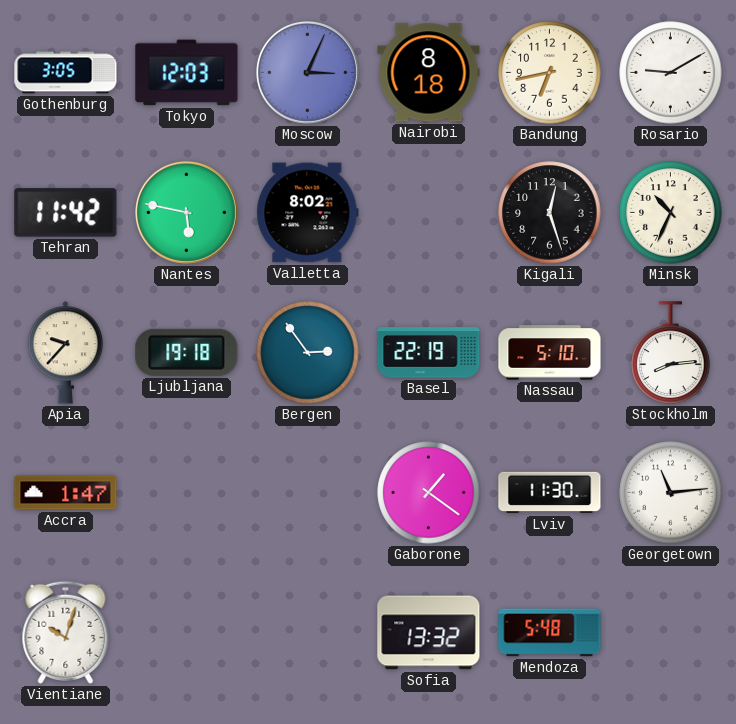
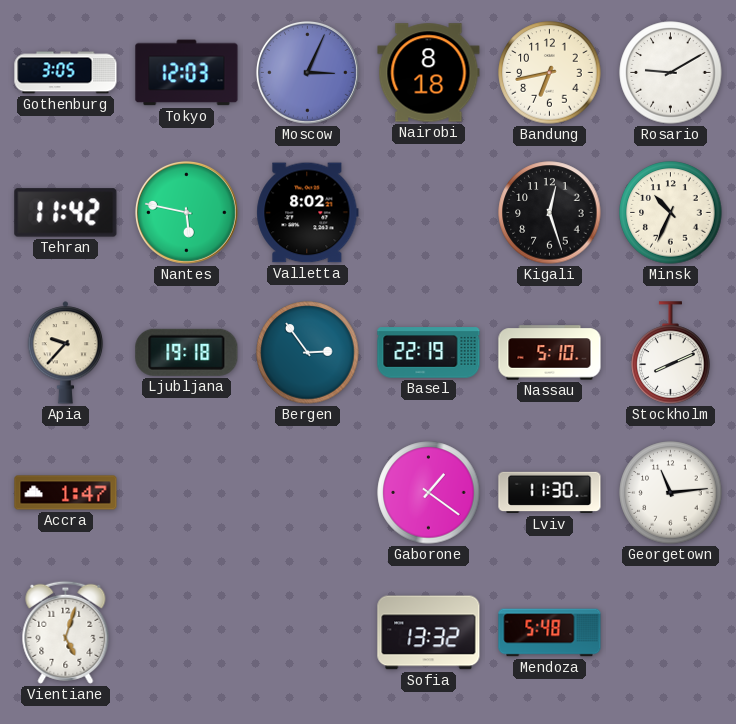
Stockholm: 8:14 -> 8:11 (671, 353)
Vientiane: 10:03 -> 5:03 (66, 632)
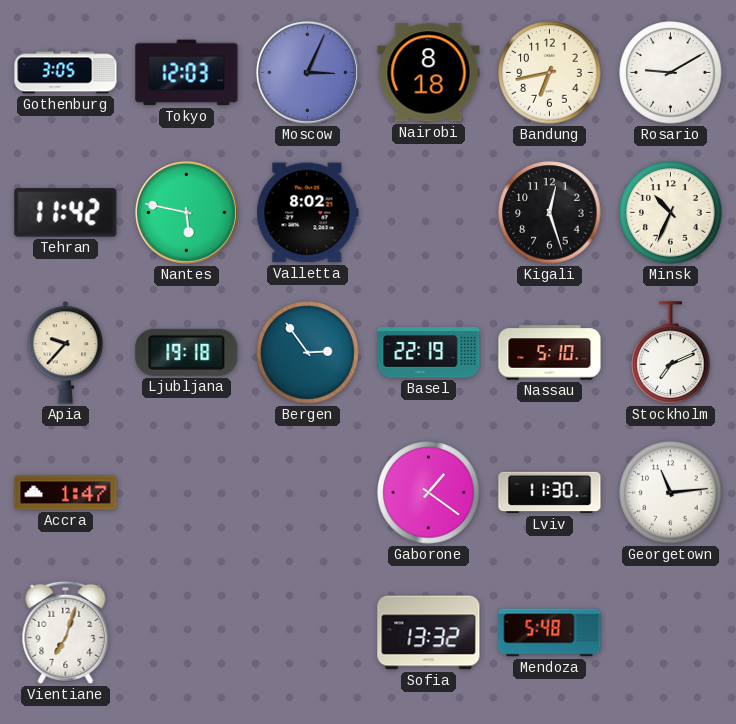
Stockholm: 8:11 -> 7:11 (671, 353)
Vientiane: 5:03 -> 7:03 (66, 632)
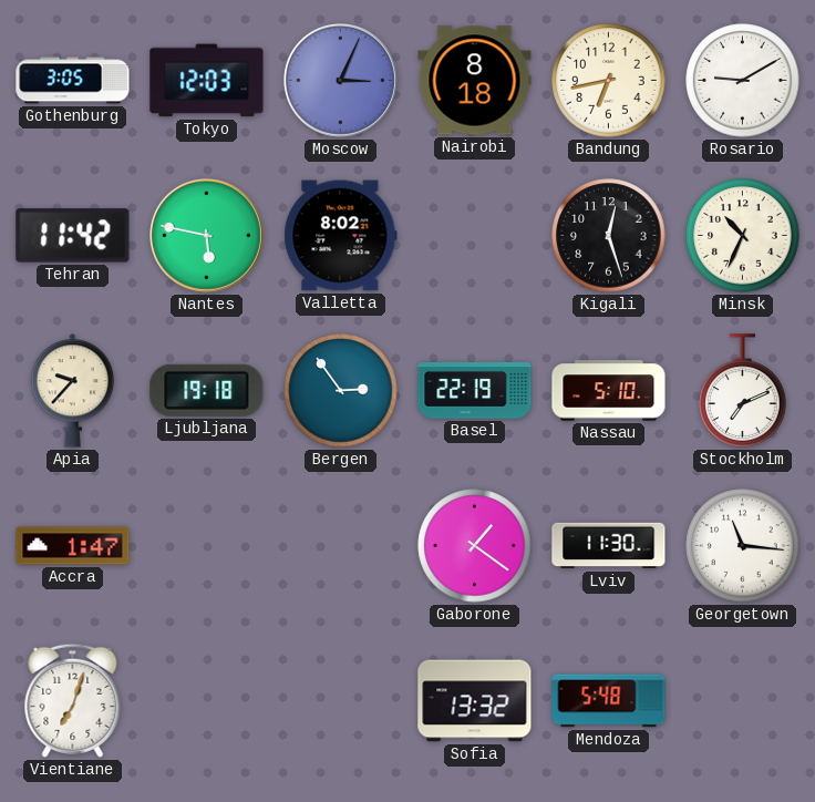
Georgetown: 11:14 -> 11:16 (743, 546)
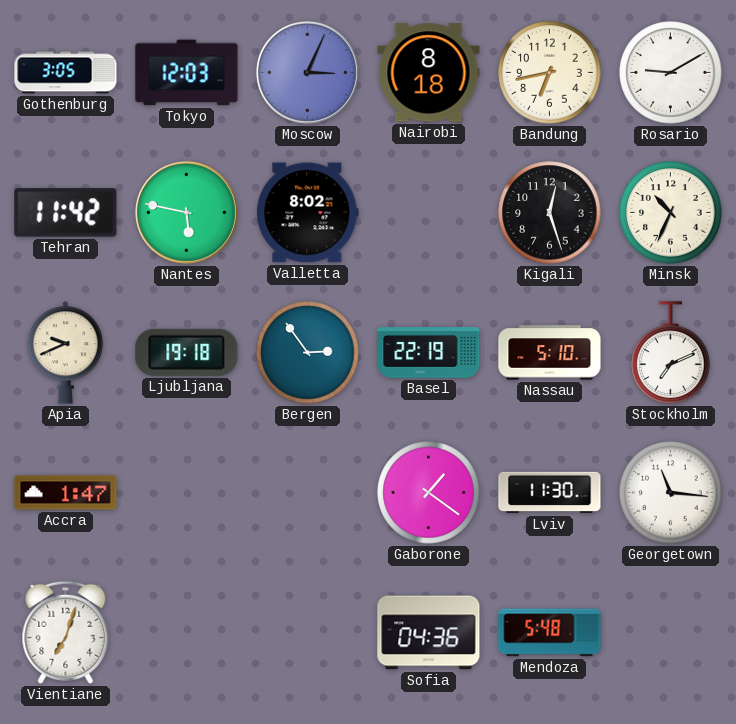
Apia: 9:37 -> 9:41 (66, 353)
Sofia: 13:32 -> 04:36 (429, 633)
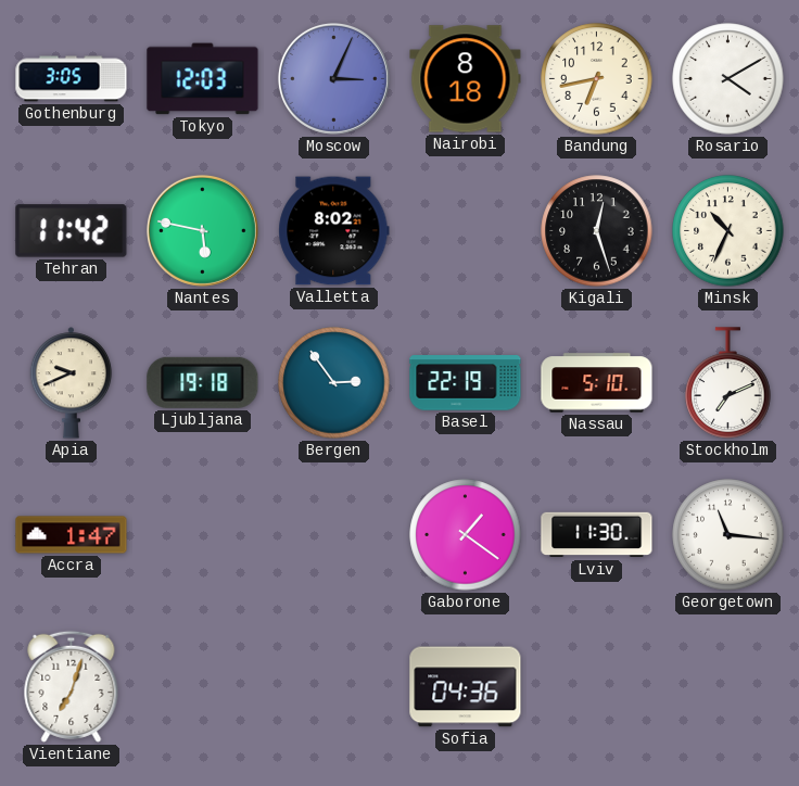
Rosario: 9:10 -> 4:10 (728, 79)
Mendoza: 5:48 -> none (550, 633)
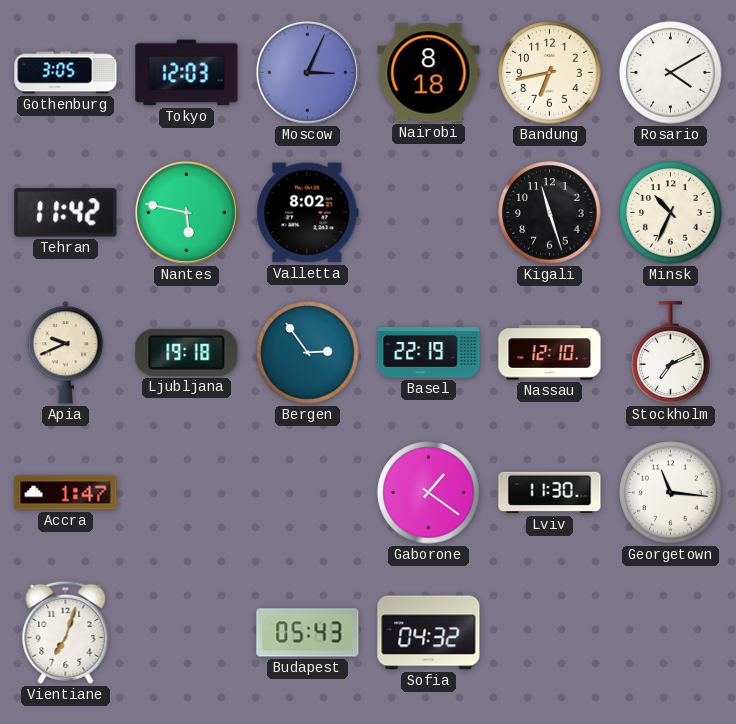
Kigali: 12:27 -> 11:27 (550, 213)
Nassau: 5:10 -> 12:10 (550, 353)
Budapest: none -> 05:43 (308, 633)
Sofia: 04:36 -> 04:32 (429, 633)
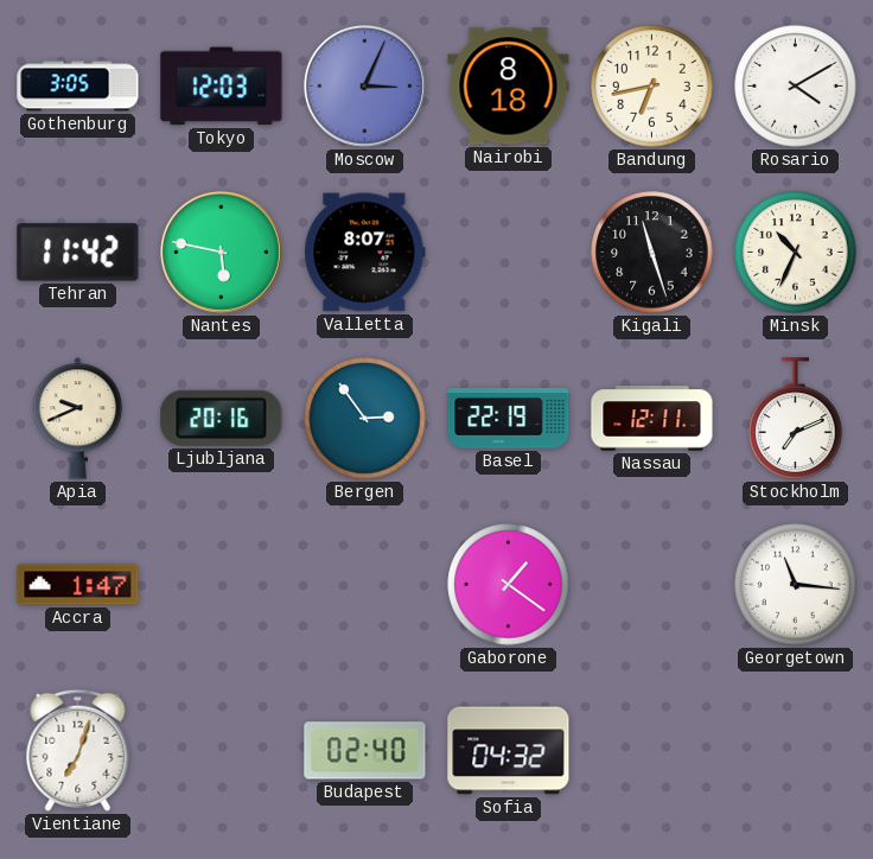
Valletta: 8:02 -> 8:07 (365, 253)
Ljubljana: 19:18 -> 20:16 (222, 418)
Nassau: 12:10 -> 12:11 (652, 419)
Lviv: 11:30 -> none (550, 493)
Budapest: 05:43 -> 02:40 (365, 751)
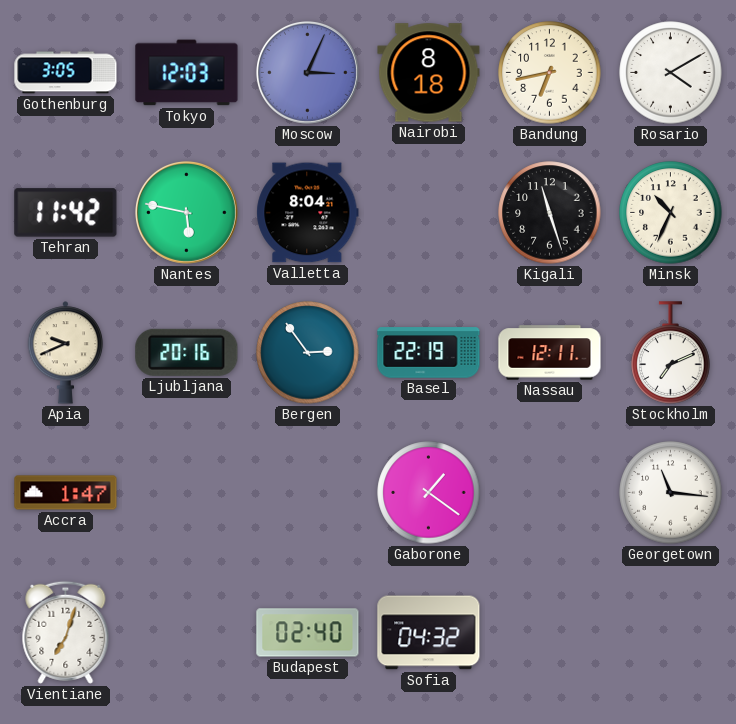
Valletta: 8:07 -> 8:04 (308, 213)
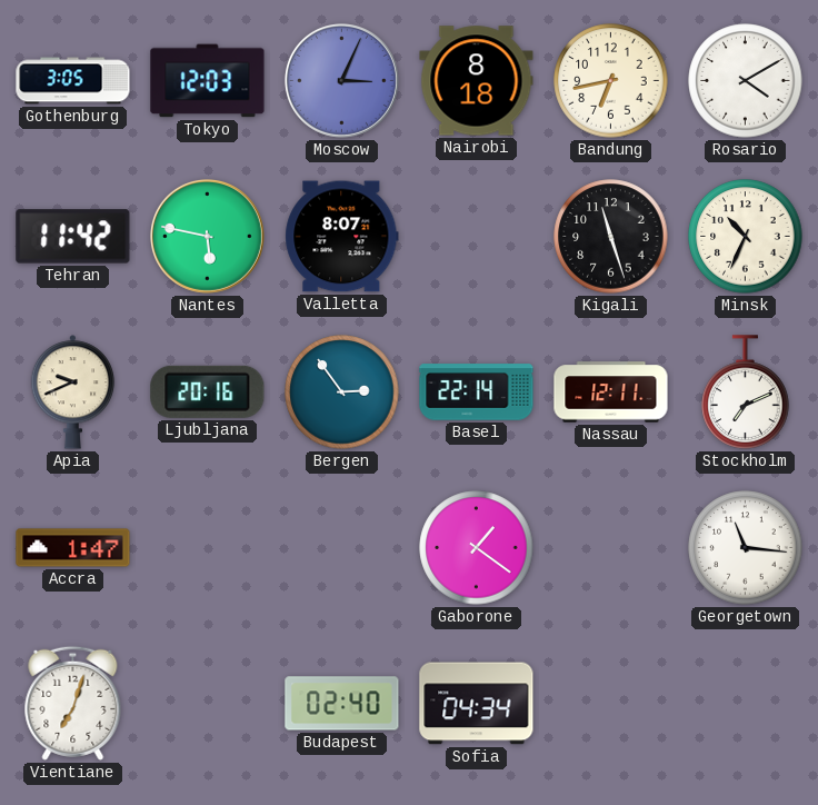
Valletta: 8:04 -> 8:07 (342, 237)
Basel: 22:19 -> 22:14 (477, 392)
Sofia: 04:32 -> 04:34 (477, 704)
